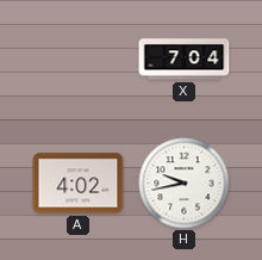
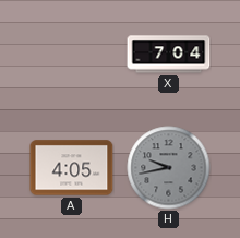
A: 4:02 -> 4:05 (72, 168)
H dial: white -> grey (169, 168)
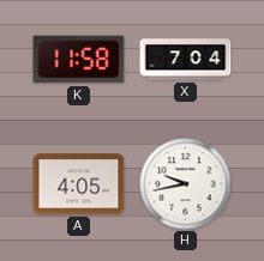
K: none -> 11:58 (79, 60)
H dial: grey -> white (186, 184)
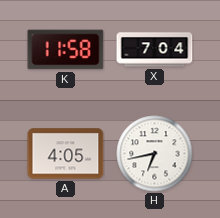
H: 9:43 -> 6:43 (155, 154)
